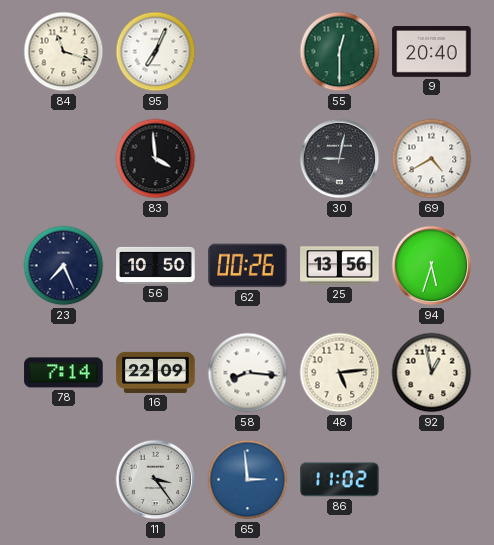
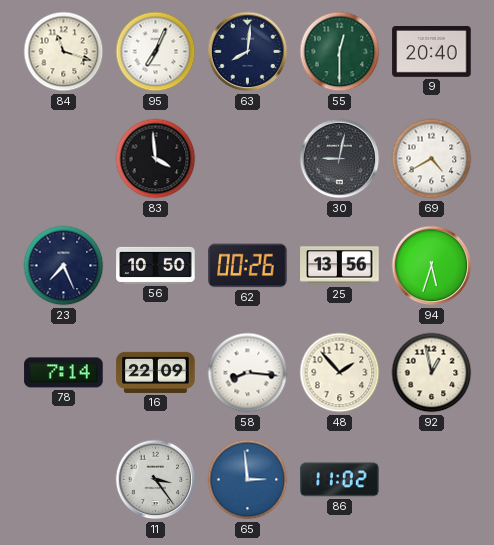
63: none -> 8:01 (248, 52)
48: 5:14 -> 1:53 (340, 373)
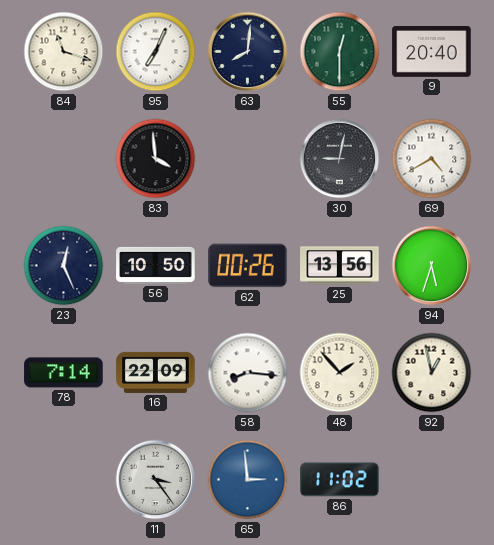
23: 7:26 -> 12:26 (64, 266)
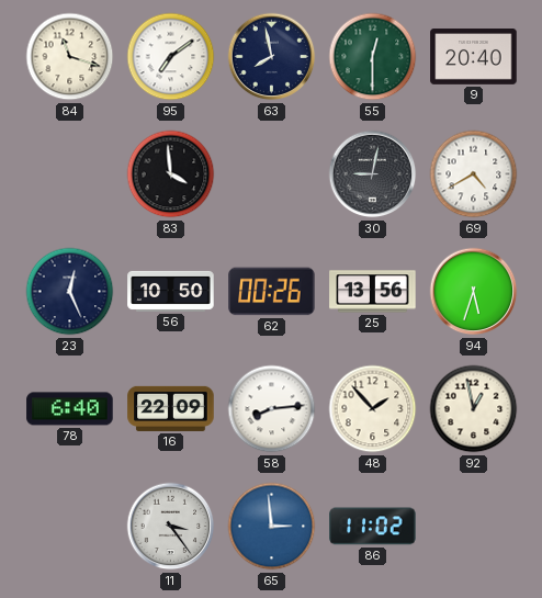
95: 7:04 -> 7:09 (171, 57)
63: 8:01 -> 7:58 (272, 57)
78: 7:14 -> 6:40 (70, 409)
58: 8:16 -> 8:14 (272, 409)
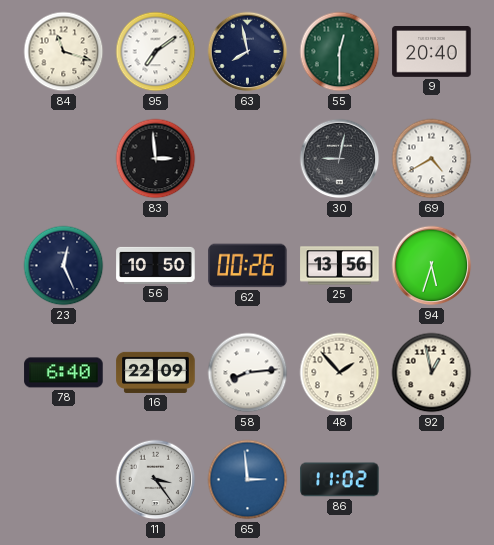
83: 3:59 -> 2:59 (156, 159)
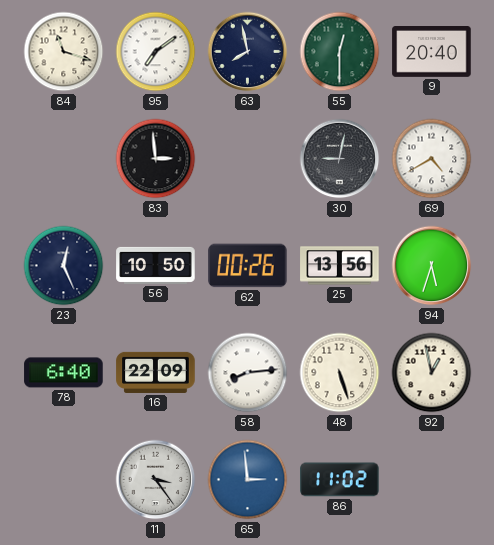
48: 1:53 -> 5:27 (340, 373)
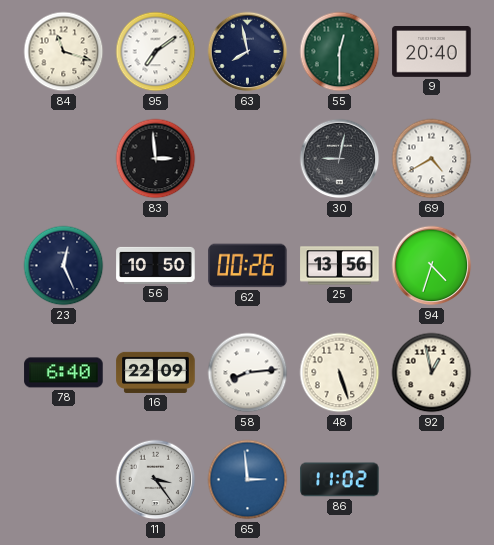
94: 5:33 -> 4:33 (432, 266)
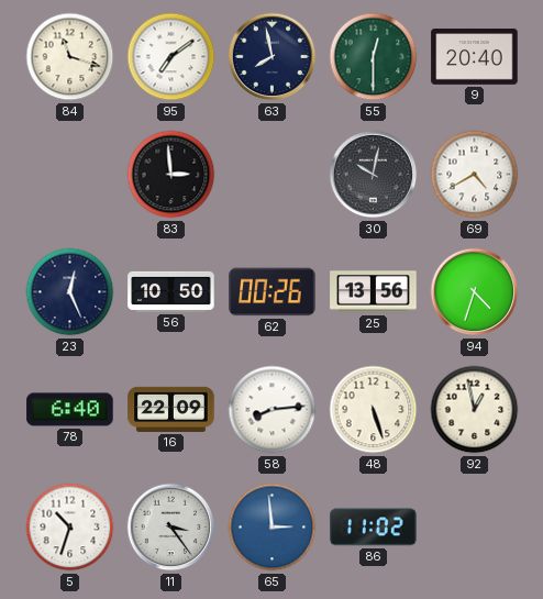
30: 9:02 -> 10:02 (374, 175)
5: none -> 10:33 (70, 528)
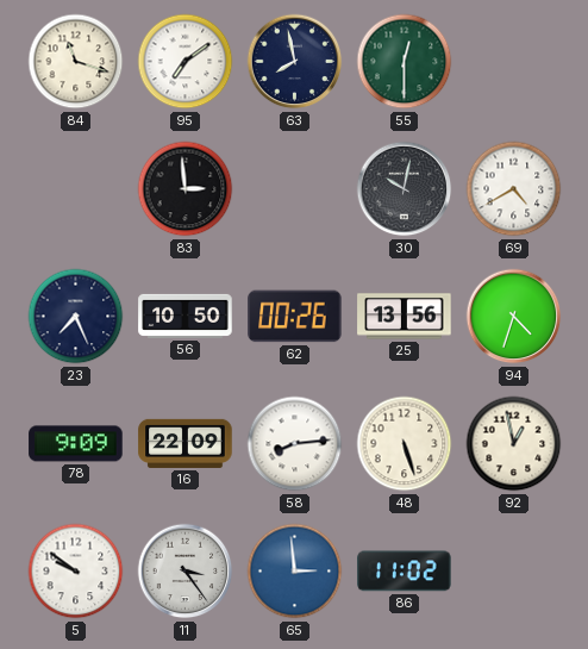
9: 20:40 -> none (475, 57)
23: 12:26 -> 7:26 (76, 317)
78: 6:40 -> 9:09 (76, 444)
5: 10:33 -> 9:51 (76, 572)
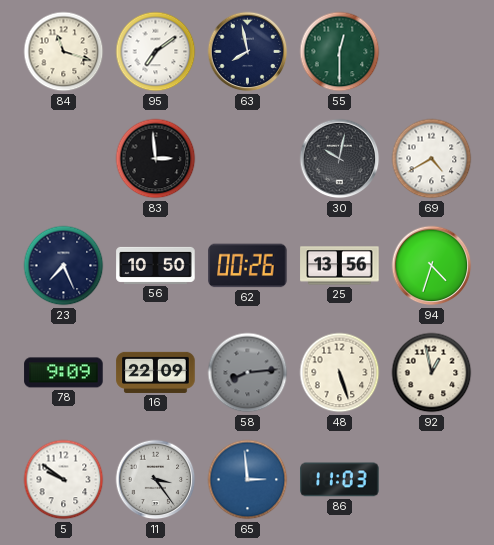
58 dial: white -> grey (248, 373)
86: 11:02 -> 11:03 (340, 480)
